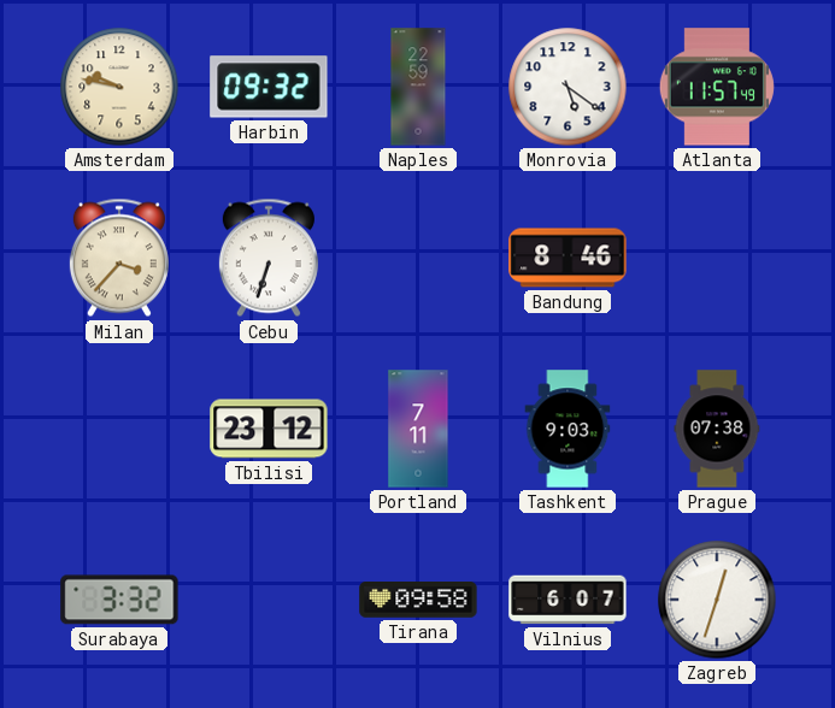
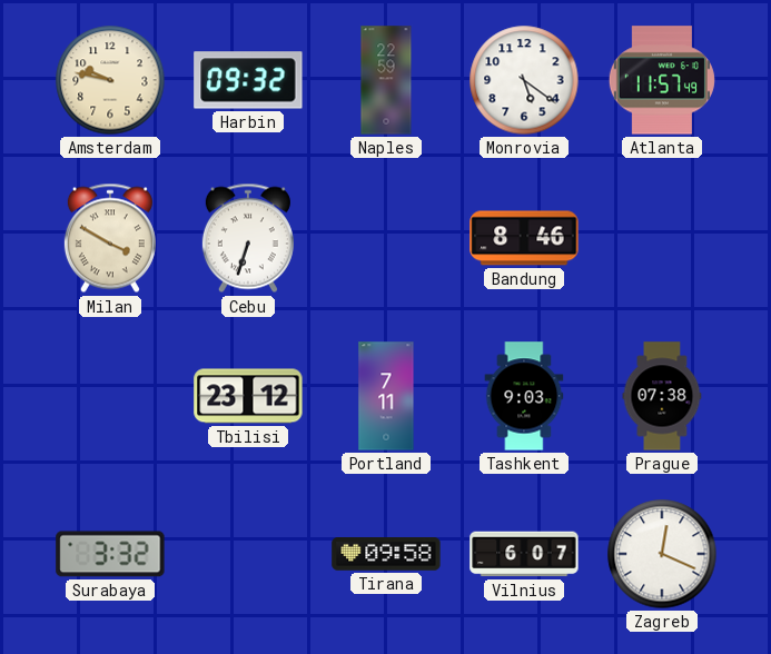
Milan: 3:37 -> 3:50 (110, 238)
Zagreb: 12:33 -> 12:19 (662, 554)
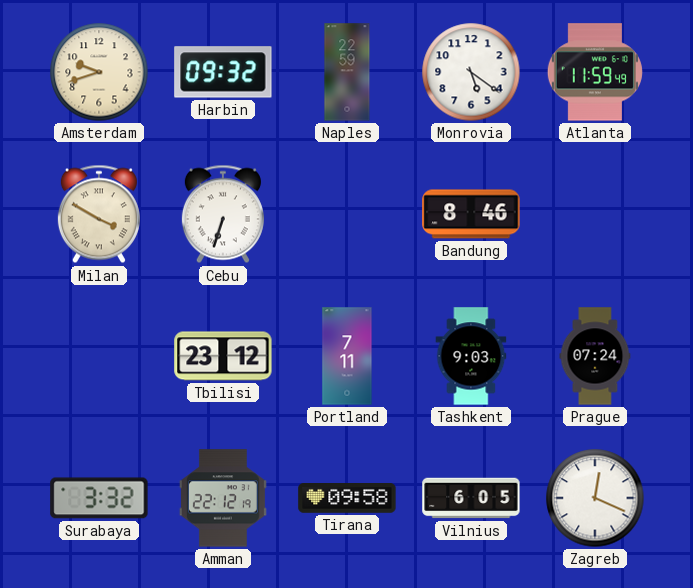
Amsterdam: 9:47 -> 9:42 (99, 72)
Atlanta: 11:57 -> 11:59 (595, 72)
Prague: 07:38 -> 07:24 (595, 356)
Amman: none -> 22:12 (223, 498)
Vilnius: 6:07 -> 6:05 (471, 498)
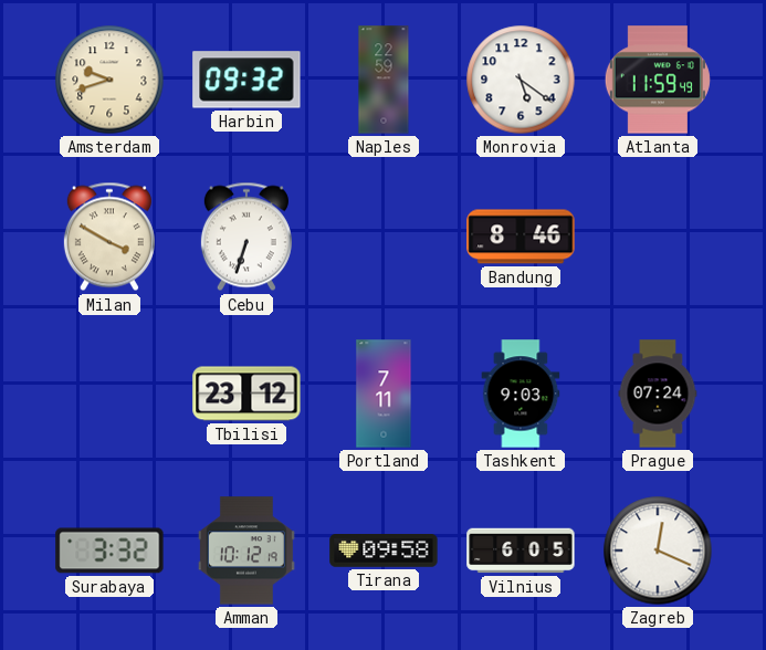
Amman: 22:12 -> 10:12 (246, 551)
